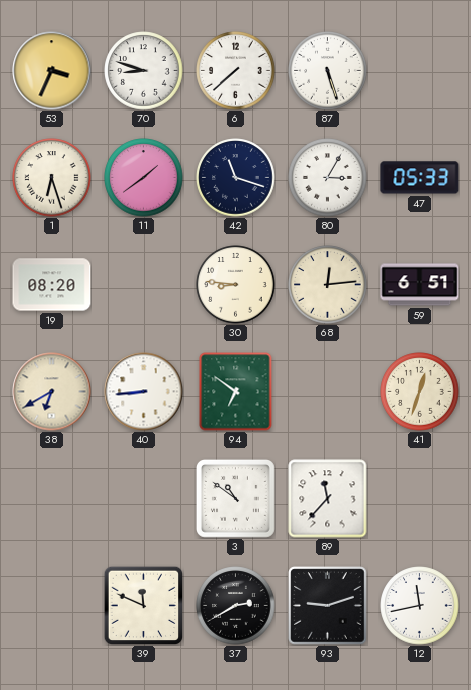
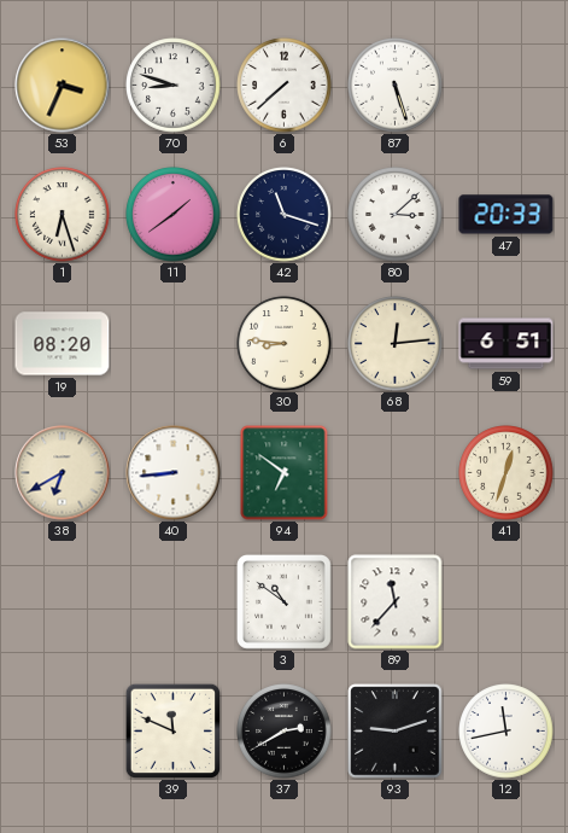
80: 3:05 -> 3:08 (396, 215)
47: 05:33 -> 20:33 (506, 215)
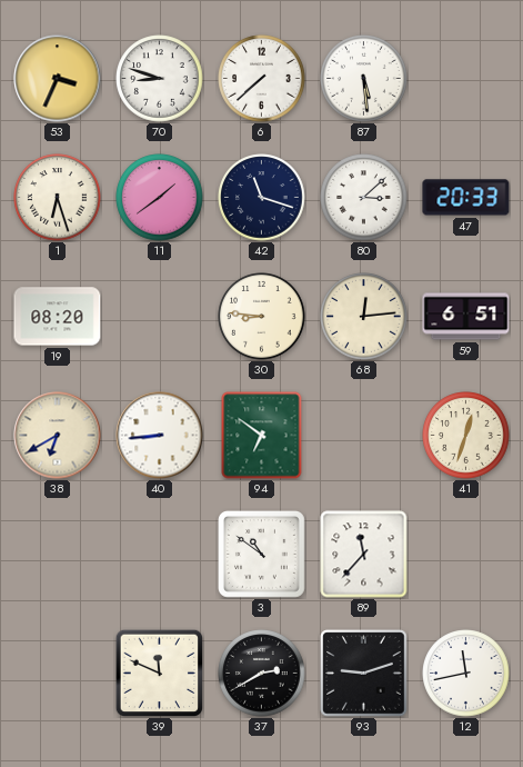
87: 5:27 -> 5:29 (364, 79)
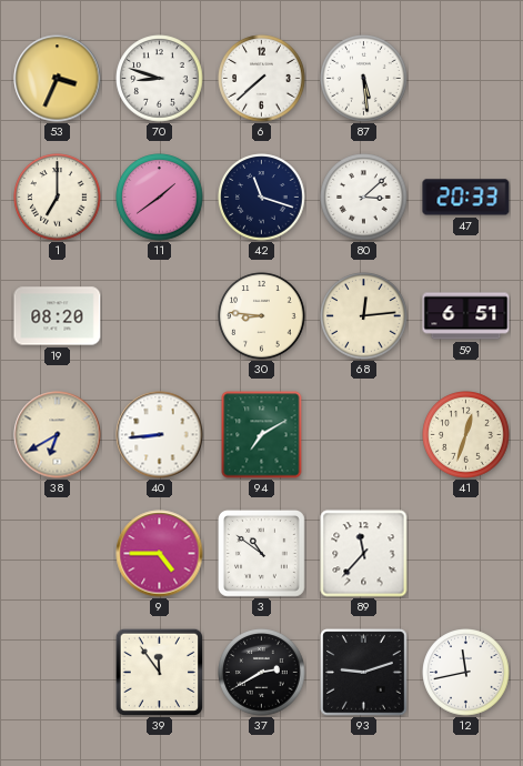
1: 6:27 -> 7:00 (58, 198)
94: 6:51 -> 7:10 (262, 435)
9: none -> 4:45 (160, 554)
39: 11:49 -> 11:54 (159, 672)
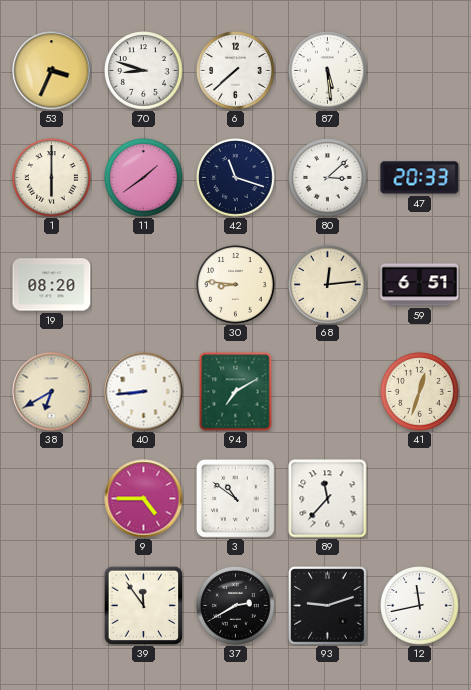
1: 7:00 -> 6:00 (52, 178)
